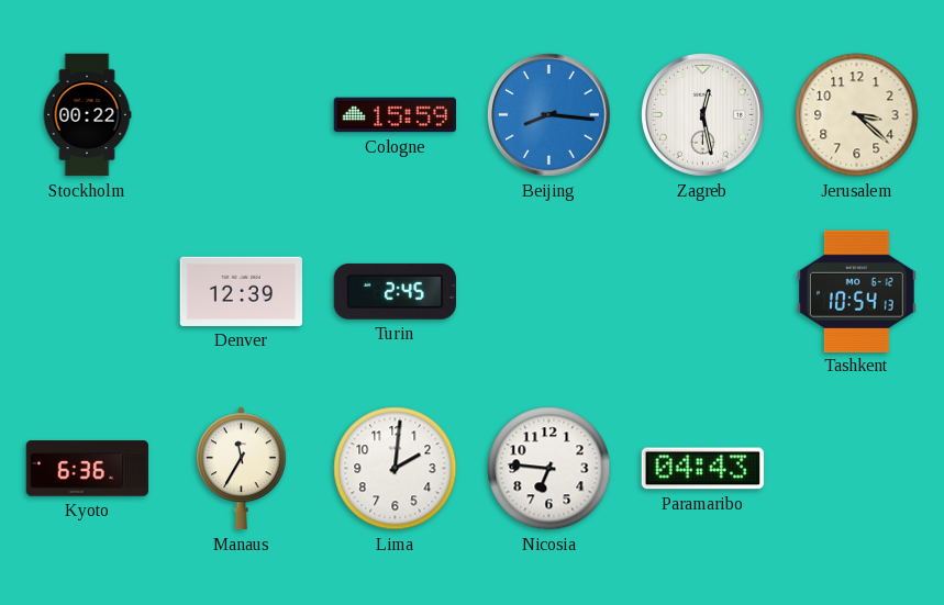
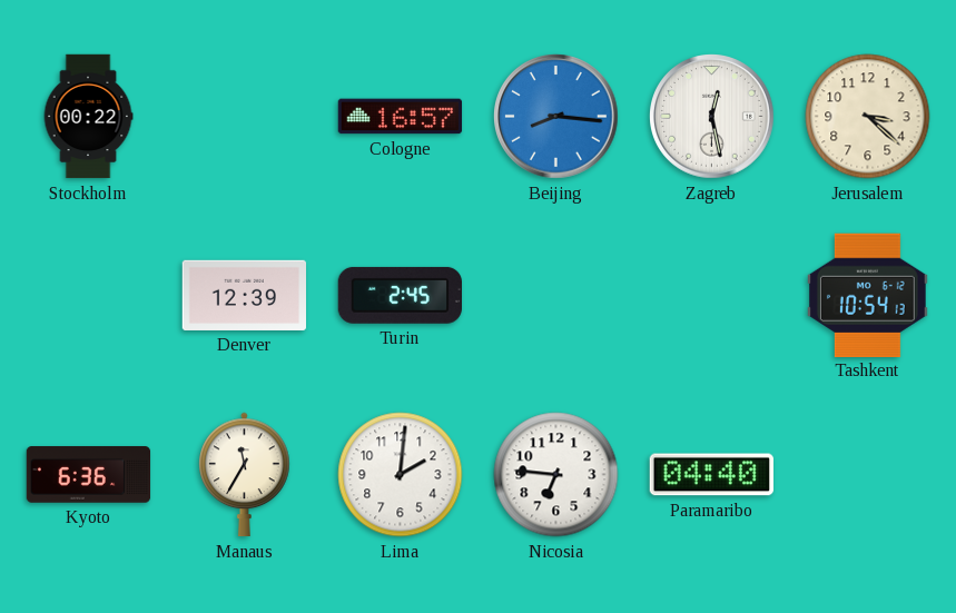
Cologne: 15:59 -> 16:57 (401, 117)
Paramaribo: 04:43 -> 04:40 (711, 475)
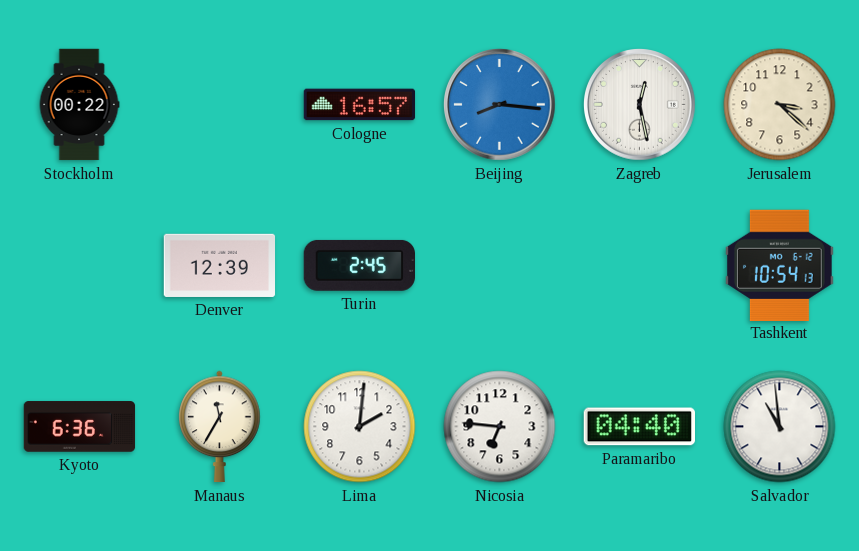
Salvador: none -> 10:59 (780, 427)
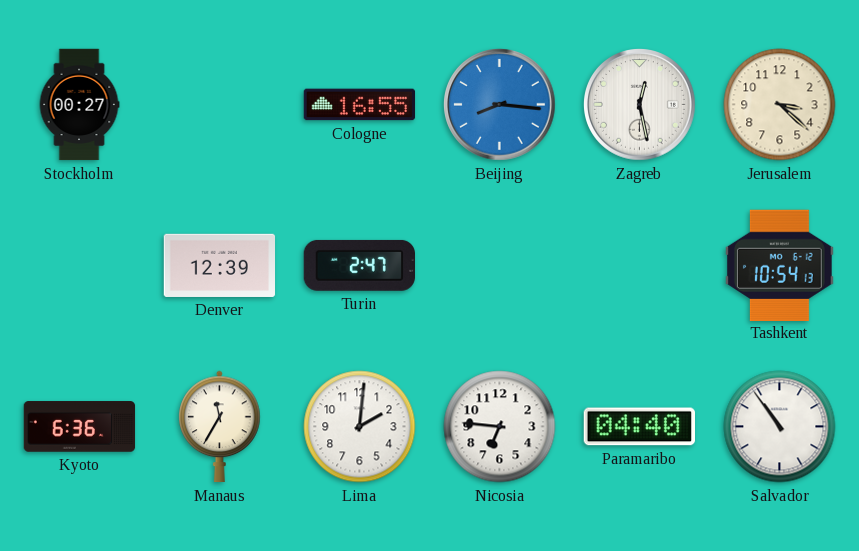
Stockholm: 00:22 -> 00:27 (79, 105)
Cologne: 16:57 -> 16:55 (360, 105)
Turin: 2:45 -> 2:47 (359, 265)
Salvador: 10:59 -> 10:54 (780, 427)
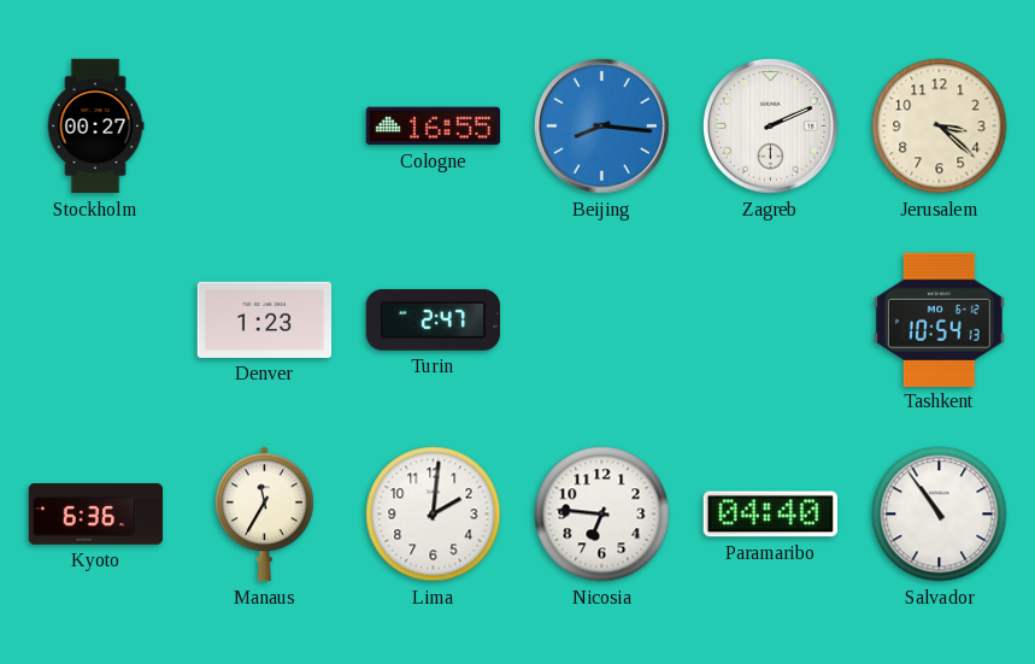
Zagreb: 12:28 -> 2:11 (771, 127)
Denver: 12:39 -> 1:23 (265, 319)
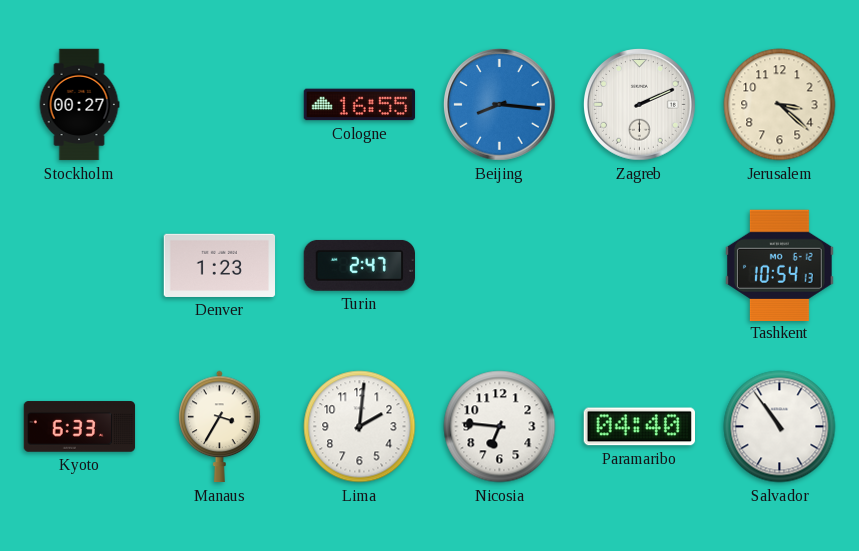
Kyoto: 6:36 -> 6:33 (80, 427)
Manaus: 11:35 -> 3:35 (220, 427)
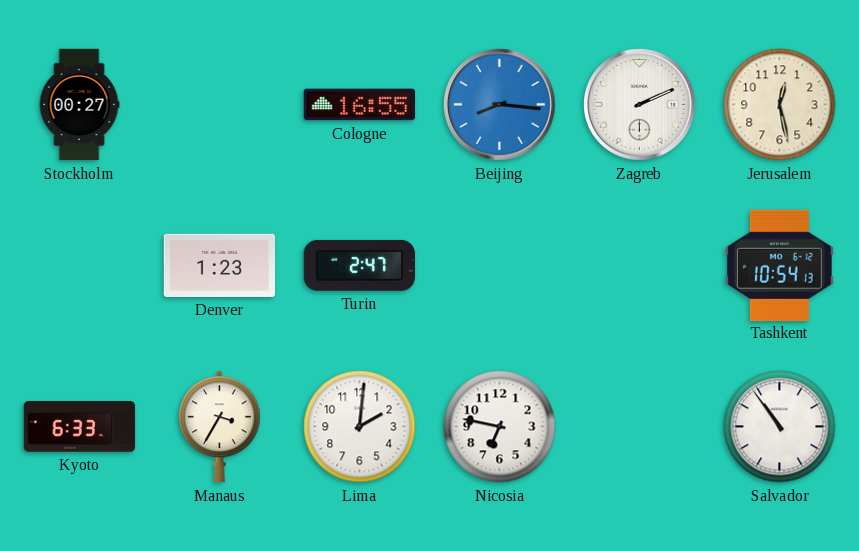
Jerusalem: 3:22 -> 12:28 (780, 105)
Nicosia: 6:46 -> 6:47 (500, 427)
Paramaribo: 04:40 -> none (639, 427)
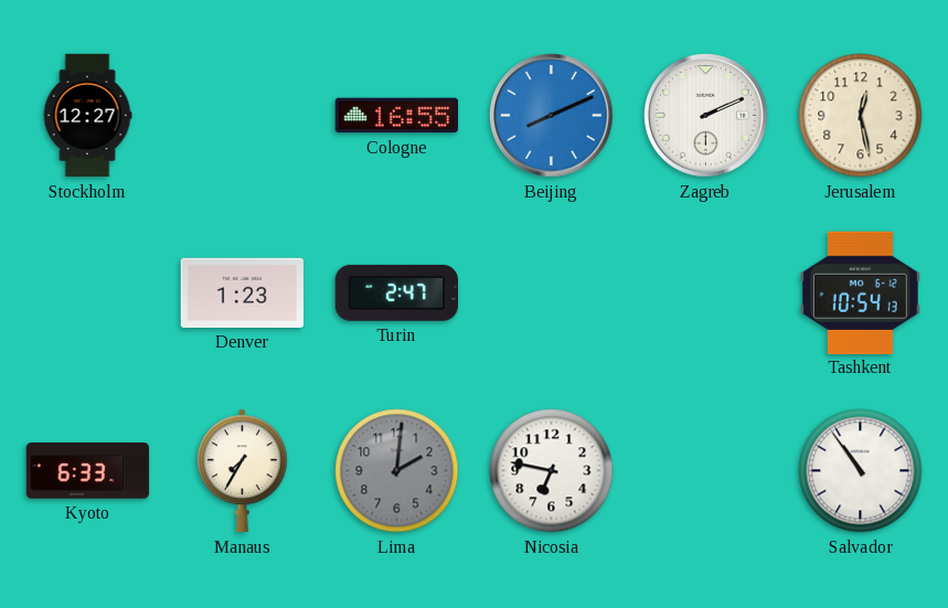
Stockholm: 00:27 -> 12:27 (87, 116)
Beijing: 8:16 -> 8:11 (552, 116)
Manaus: 3:35 -> 7:35 (243, 471)
Lima dial: white -> grey (397, 471)
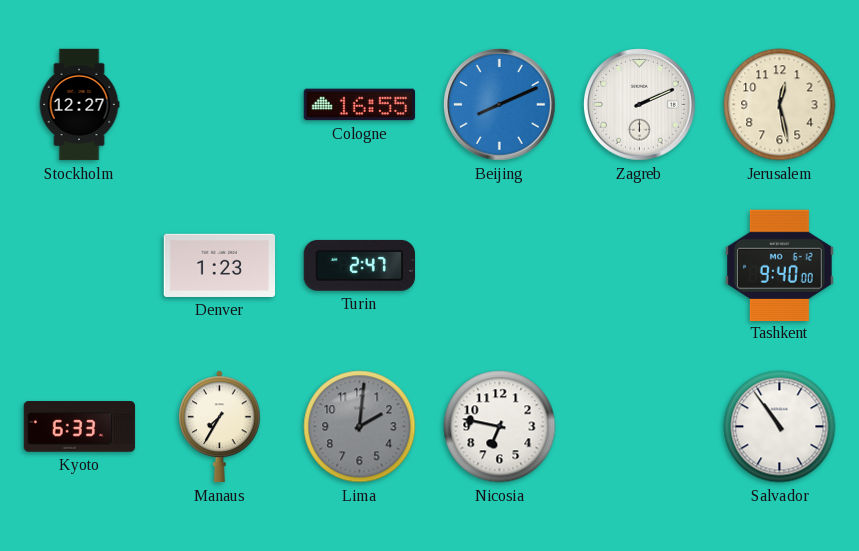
Tashkent: 10:54 -> 9:40 (779, 265)
